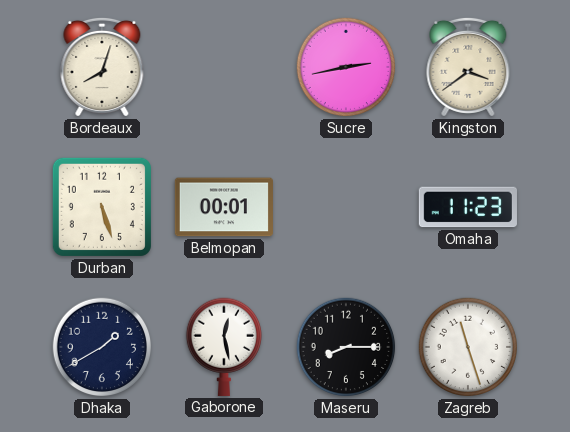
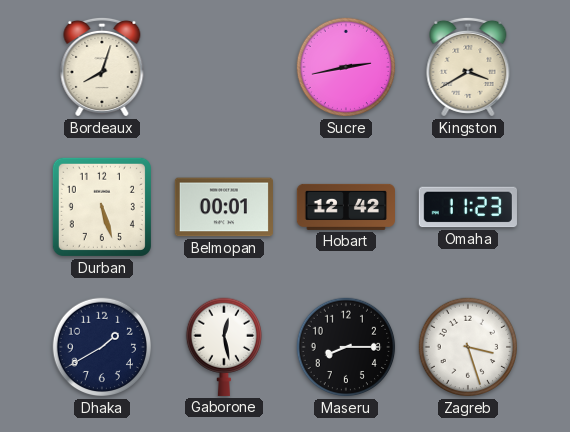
Kingston: 3:39 -> 3:40 (468, 67)
Hobart: none -> 12:42 (345, 207)
Zagreb: 11:27 -> 3:27 (468, 347)
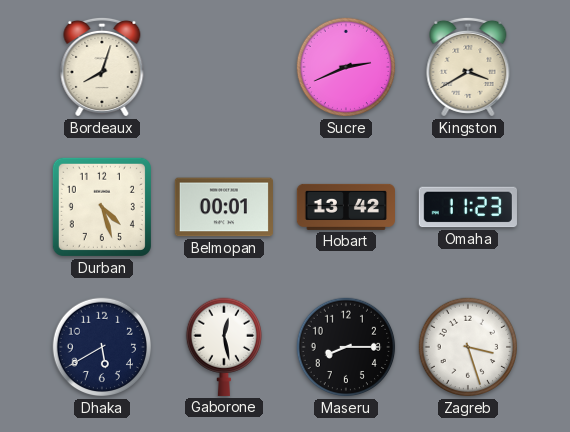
Sucre: 2:43 -> 2:41 (346, 67)
Durban: 5:27 -> 4:27 (102, 207)
Hobart: 12:42 -> 13:42 (345, 207)
Dhaka: 1:40 -> 5:40 (102, 347)
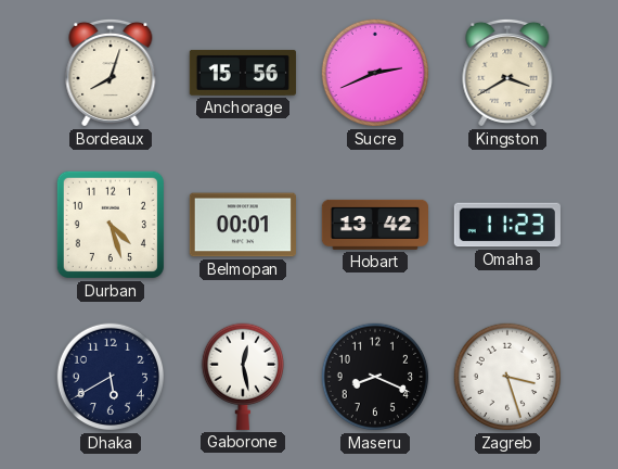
Anchorage: none -> 15:56 (243, 73)
Maseru: 8:15 -> 8:19 (375, 377)
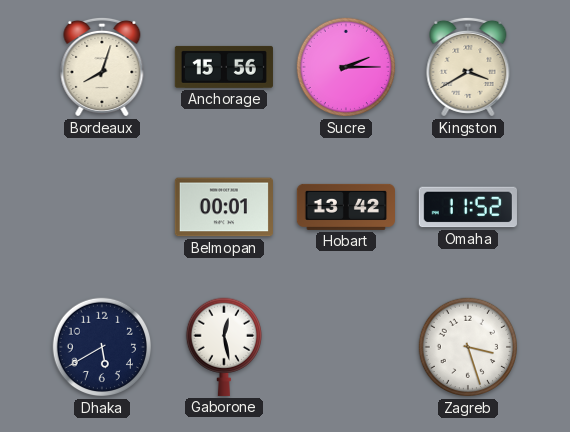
Sucre: 2:41 -> 2:15 (346, 67)
Durban: 4:27 -> none (111, 225)
Omaha: 11:23 -> 11:52 (468, 207)
Maseru: 8:19 -> none (375, 377)
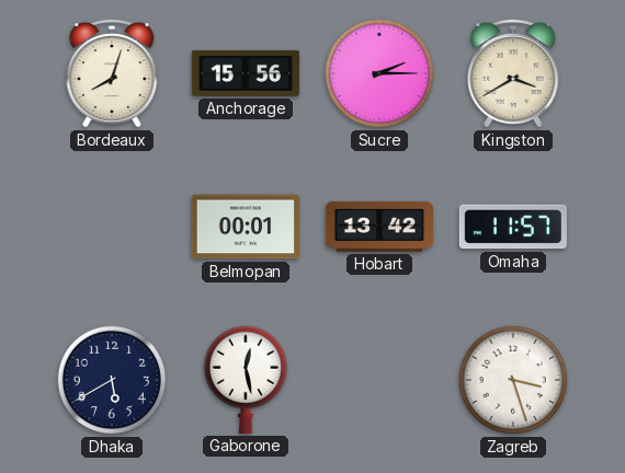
Omaha: 11:52 -> 11:57 (513, 227)
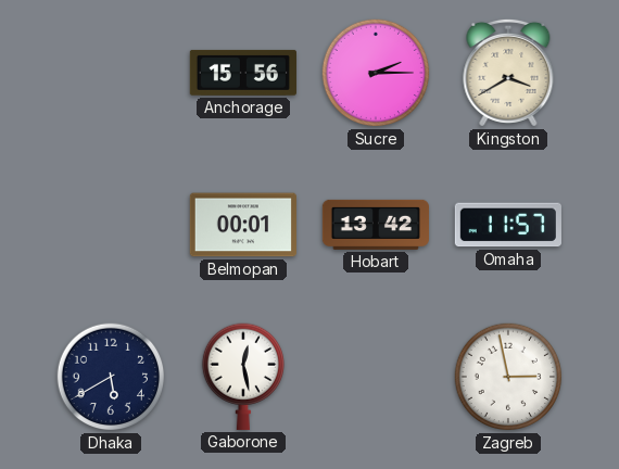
Bordeaux: 8:03 -> none (112, 73)
Zagreb: 3:27 -> 2:58 (508, 377)
